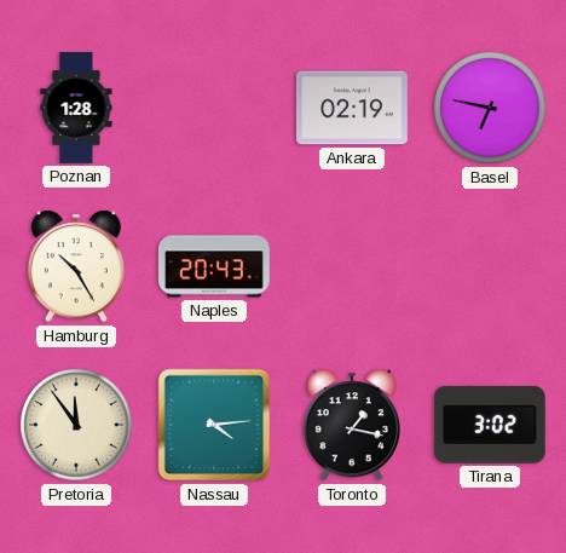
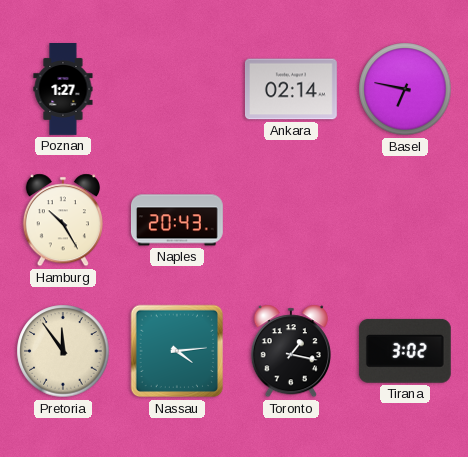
Poznan: 1:28 -> 1:27 (63, 90)
Ankara: 02:19 -> 02:14 (291, 89)
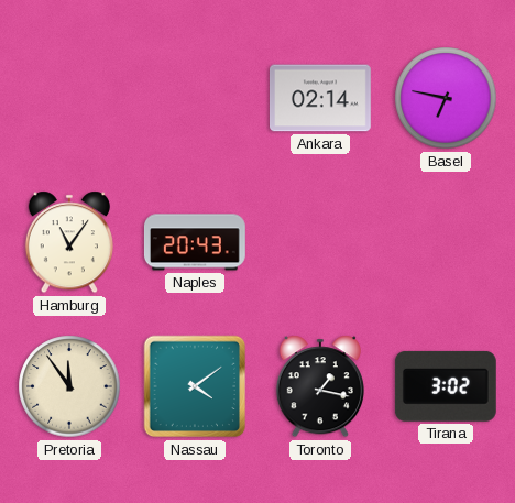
Poznan: 1:27 -> none (63, 90)
Hamburg: 10:25 -> 11:06 (69, 242)
Nassau: 4:14 -> 4:09 (195, 386)
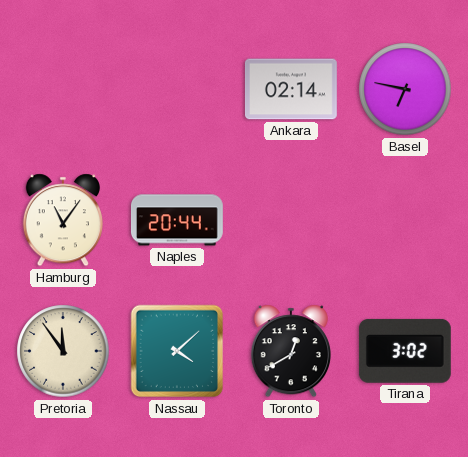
Naples: 20:43 -> 20:44 (177, 220)
Nassau: 4:09 -> 4:08 (177, 351)
Toronto: 1:17 -> 12:40 (291, 351)
